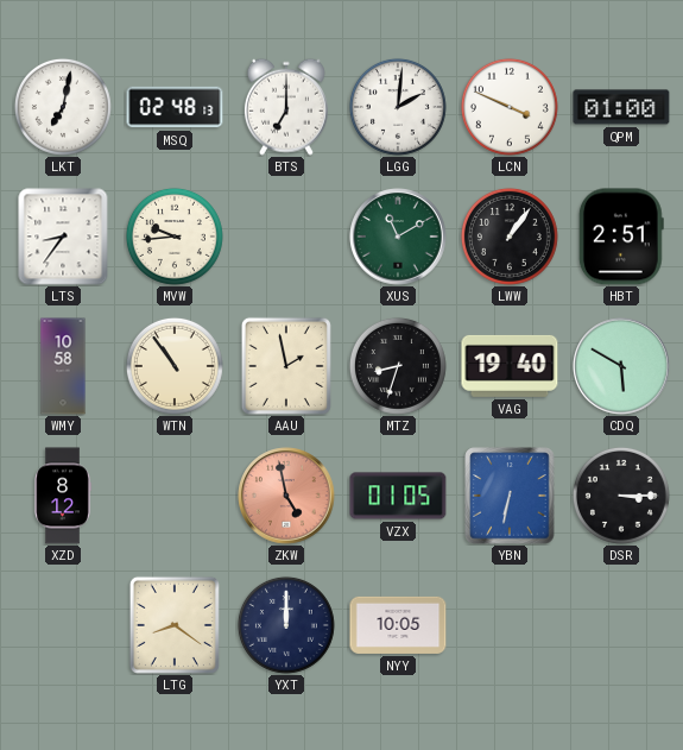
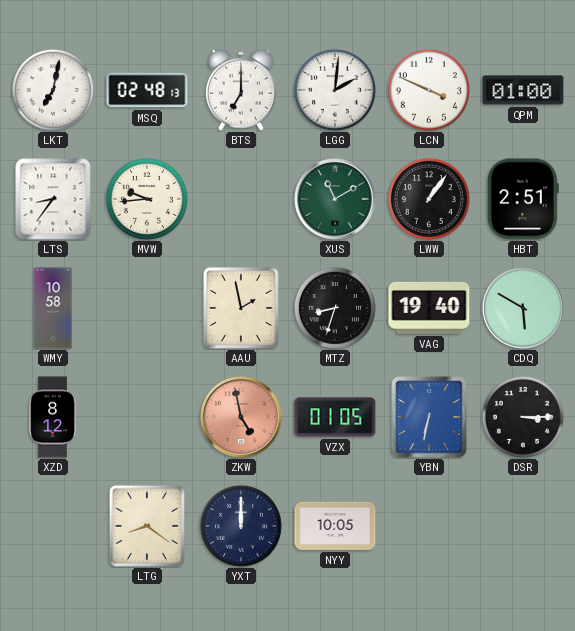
WTN: 10:54 -> none (175, 366)
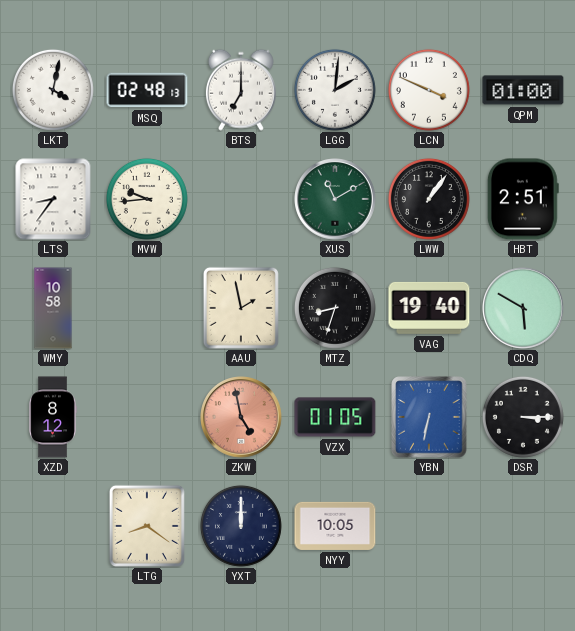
LKT: 7:02 -> 4:02 (53, 90)
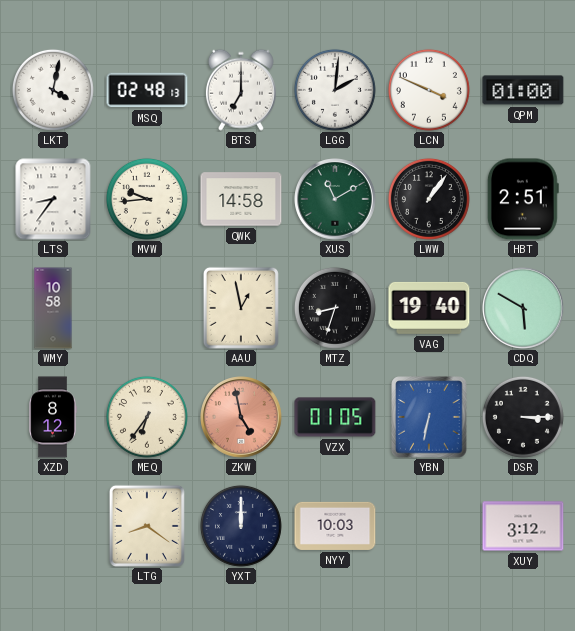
QWK: none -> 14:58 (241, 199)
AAU: 1:58 -> 12:58 (241, 308)
MEQ: none -> 6:36 (147, 417)
NYY: 10:05 -> 10:03 (335, 526)
XUY: none -> 3:12 (523, 526)
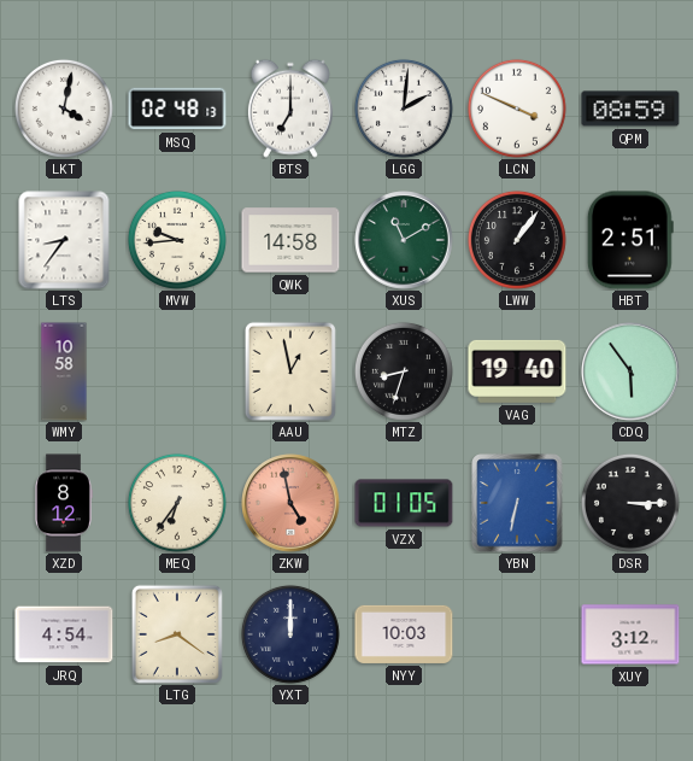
QPM: 01:00 -> 08:59 (630, 109)
CDQ: 5:50 -> 5:54 (630, 371)
JRQ: none -> 4:54 (64, 634)
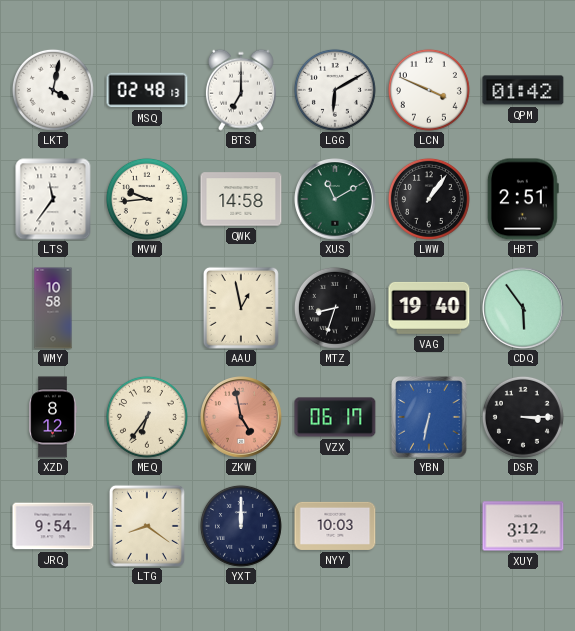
LGG: 2:01 -> 6:10 (335, 90)
QPM: 08:59 -> 01:42 (523, 90)
LTS: 8:36 -> 11:36 (53, 199)
VZX: 01:05 -> 06:17 (335, 417)
JRQ: 4:54 -> 9:54 (53, 526)
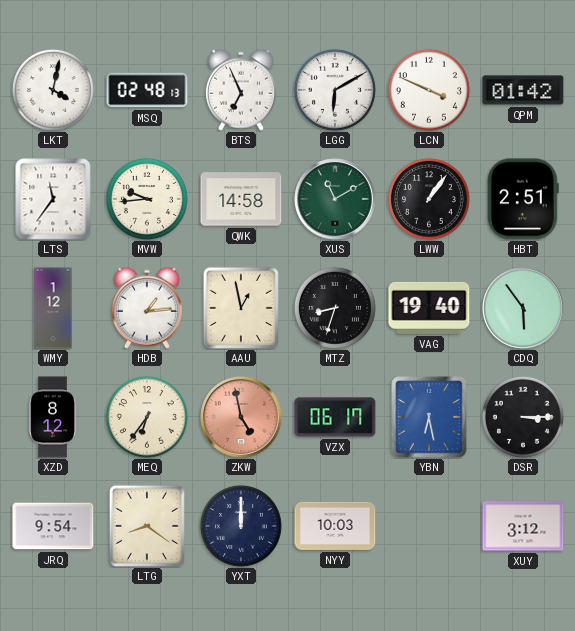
BTS: 7:00 -> 6:56 (241, 90)
WMY: 10:58 -> 1:12 (53, 308)
HDB: none -> 1:14 (147, 308)
YBN: 6:32 -> 6:28 (429, 417)
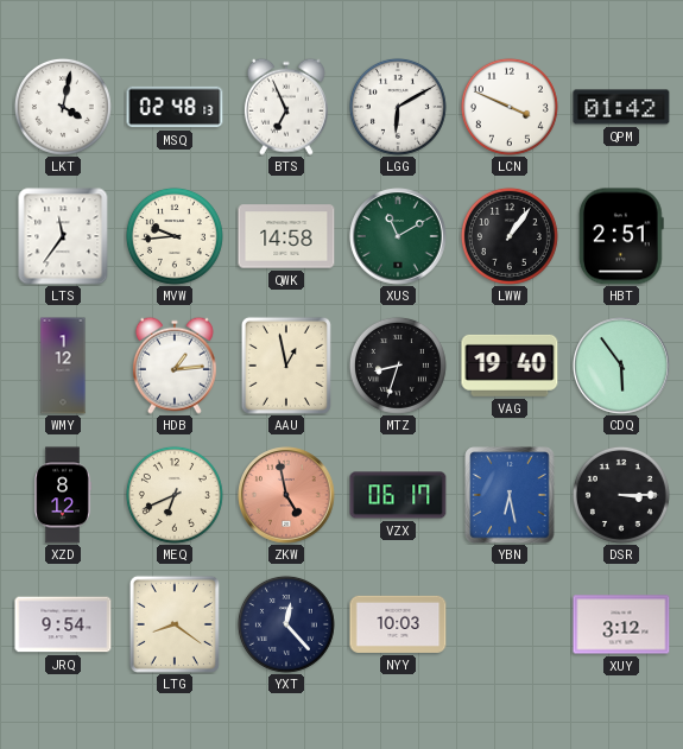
MEQ: 6:36 -> 6:41 (175, 495)
YXT: 12:00 -> 12:23 (286, 624)
